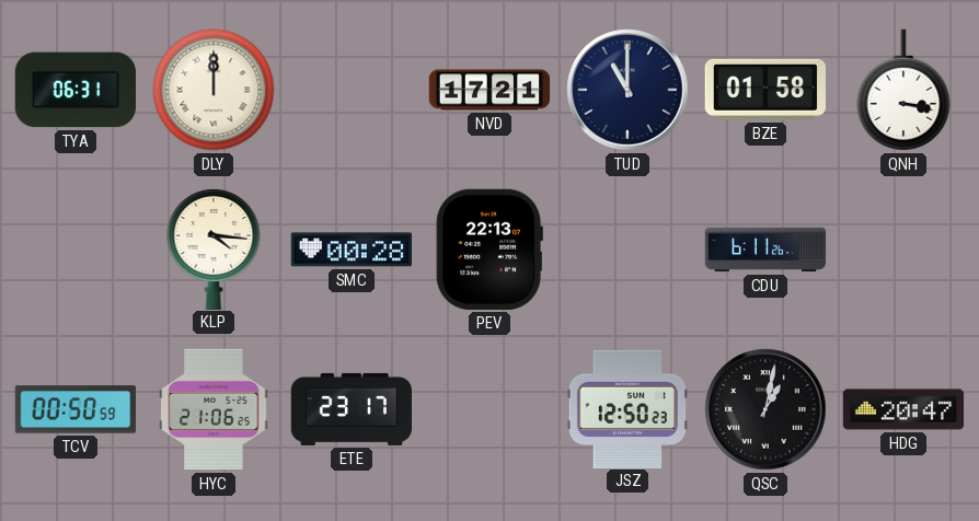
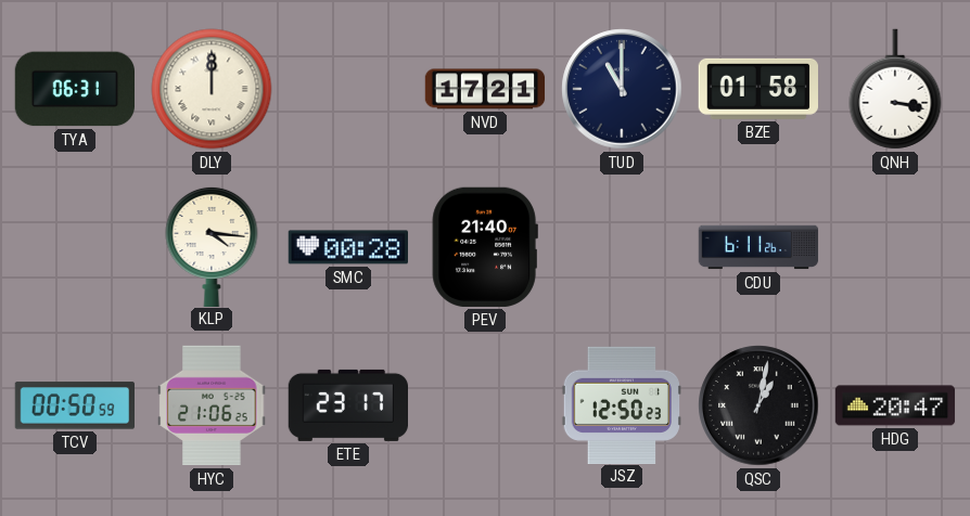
PEV: 22:13 -> 21:40 (485, 247)
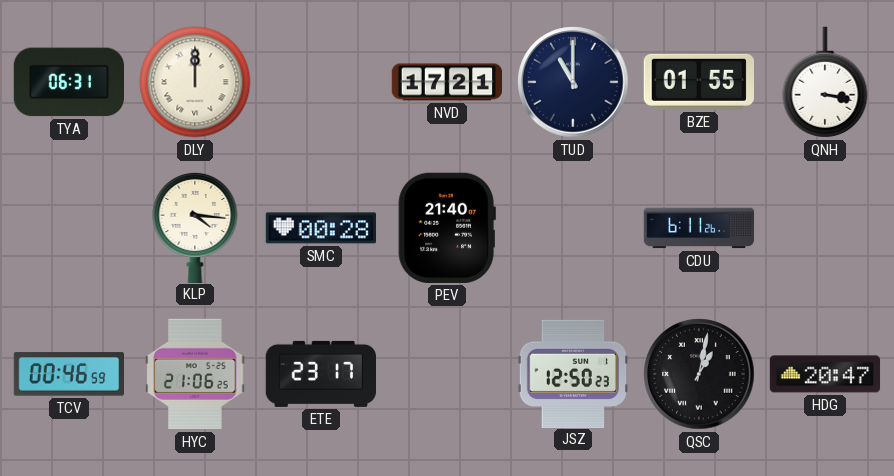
BZE: 01:58 -> 01:55 (698, 82)
TCV: 00:50 -> 00:46 (68, 374)
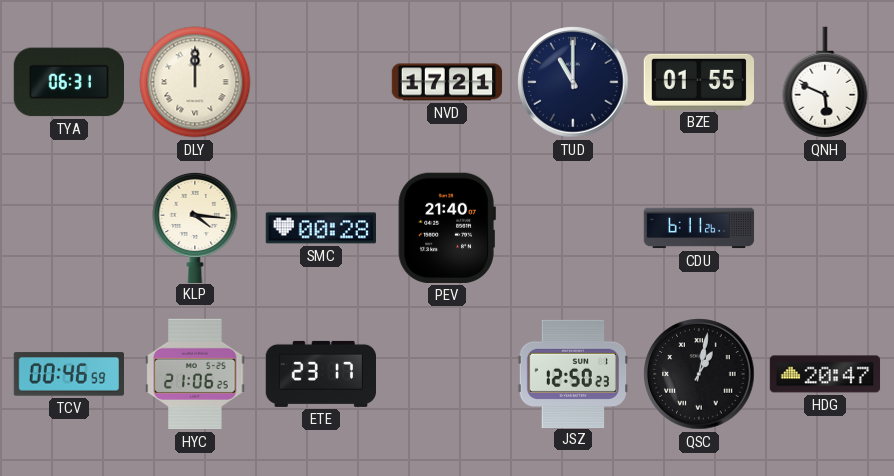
QNH: 3:17 -> 5:49 (825, 82)
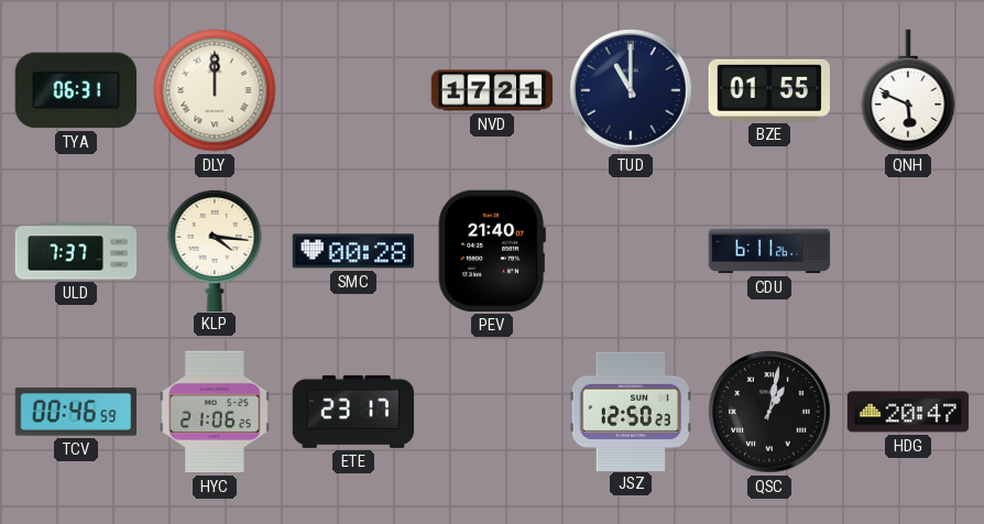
ULD: none -> 7:37 (76, 251)
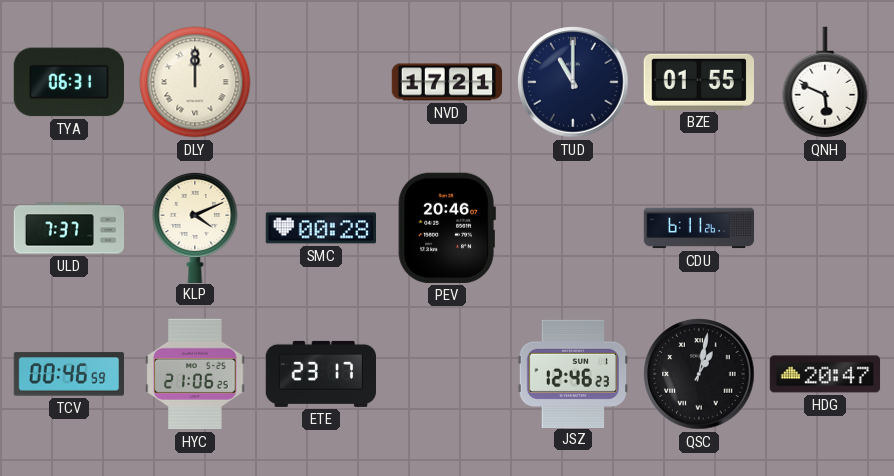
KLP: 4:16 -> 4:11 (195, 227)
PEV: 21:40 -> 20:46 (447, 228)
JSZ: 12:50 -> 12:46 (572, 373)
